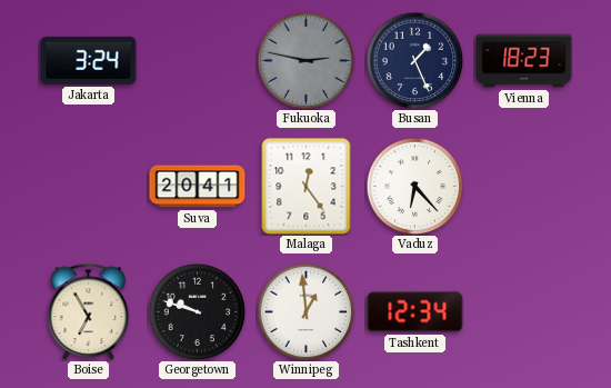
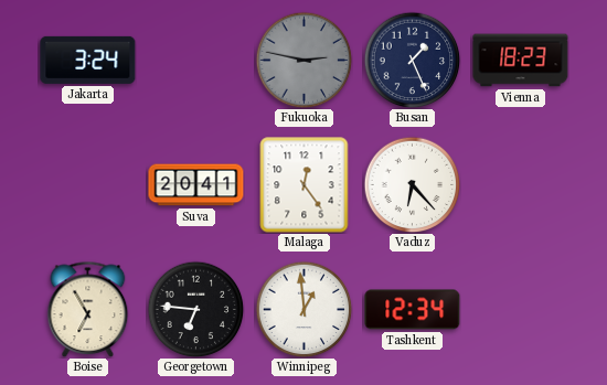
Georgetown: 9:48 -> 6:46 (195, 309)
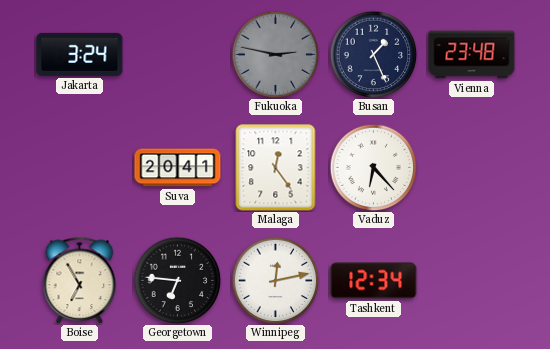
Vienna: 18:23 -> 23:48 (472, 55)
Winnipeg: 12:59 -> 12:13 (275, 280)
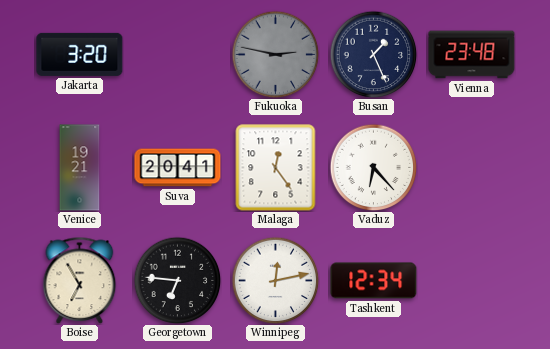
Jakarta: 3:24 -> 3:20 (80, 54)
Venice: none -> 19:21 (80, 168)
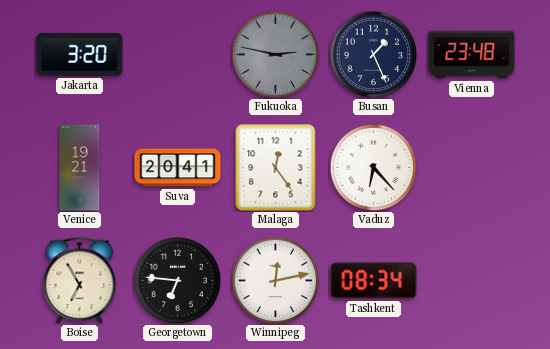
Tashkent: 12:34 -> 08:34 (374, 281)
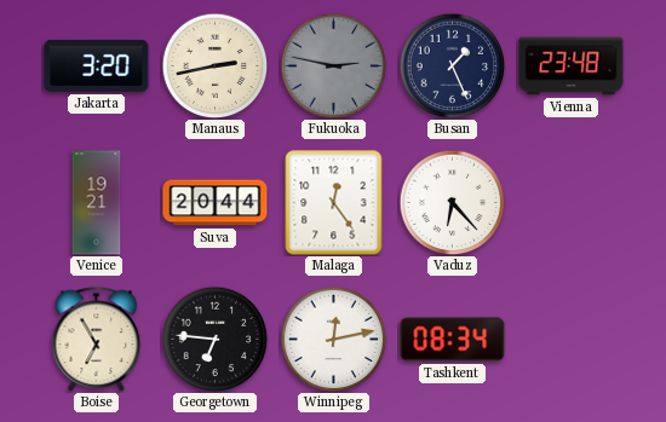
Manaus: none -> 2:43 (214, 65)
Suva: 20:41 -> 20:44 (216, 203)
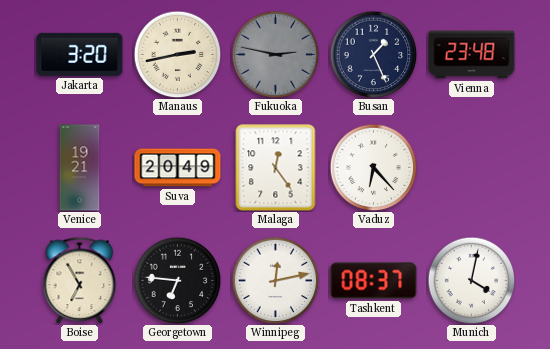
Suva: 20:44 -> 20:49 (178, 168)
Tashkent: 08:34 -> 08:37 (374, 281)
Munich: none -> 4:02 (471, 280)
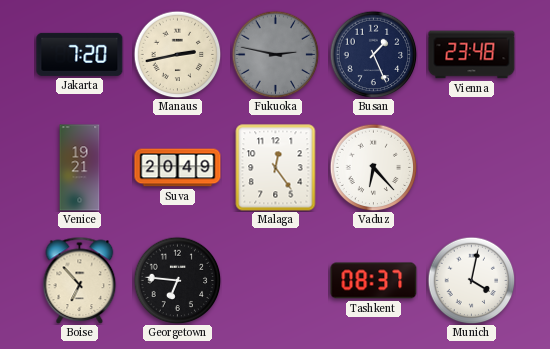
Jakarta: 3:20 -> 7:20 (80, 54)
Boise: 6:55 -> 6:53 (80, 280)
Winnipeg: 12:13 -> none (275, 280)
